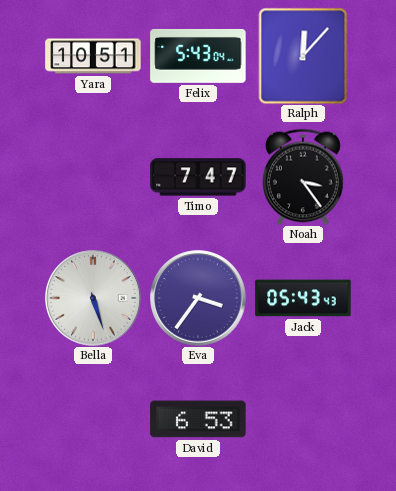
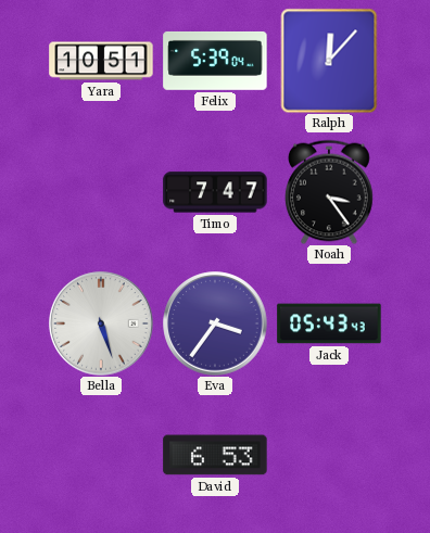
Felix: 5:43 -> 5:39 (215, 61)
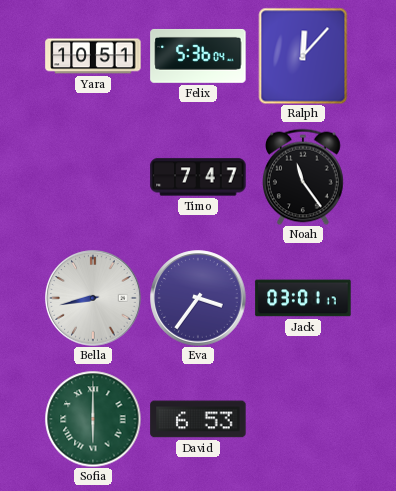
Felix: 5:39 -> 5:36 (198, 56)
Noah: 3:24 -> 11:24 (304, 177)
Bella: 5:27 -> 8:43 (93, 298)
Jack: 05:43 -> 03:01 (303, 298)
Sofia: none -> 6:00 (93, 419)
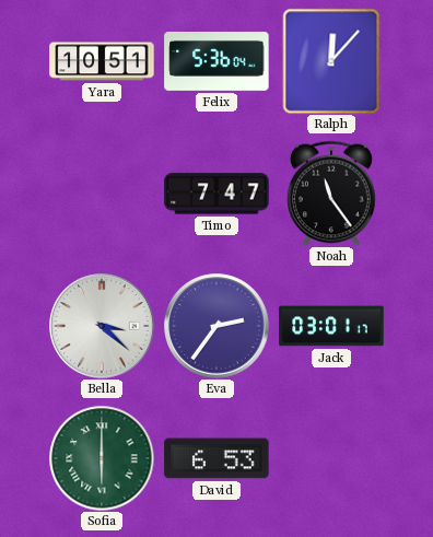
Bella: 8:43 -> 3:22 (102, 326)
Eva: 3:36 -> 2:36 (216, 326)
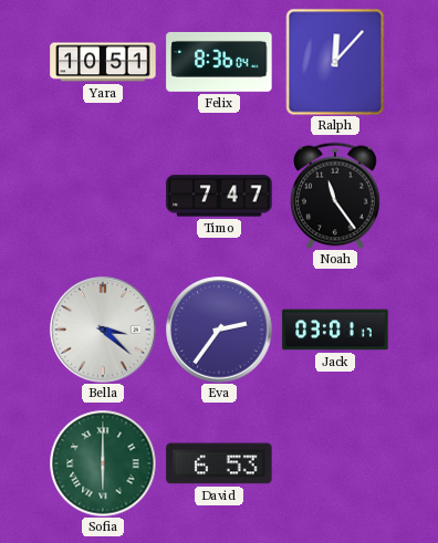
Felix: 5:36 -> 8:36 (219, 62)
